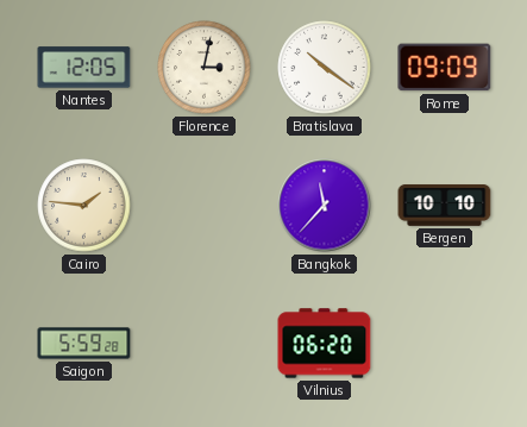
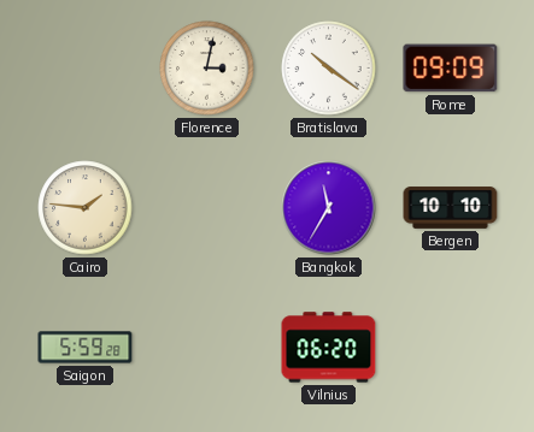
Nantes: 12:05 -> none (84, 68)
Bangkok: 11:37 -> 11:35 (329, 208)
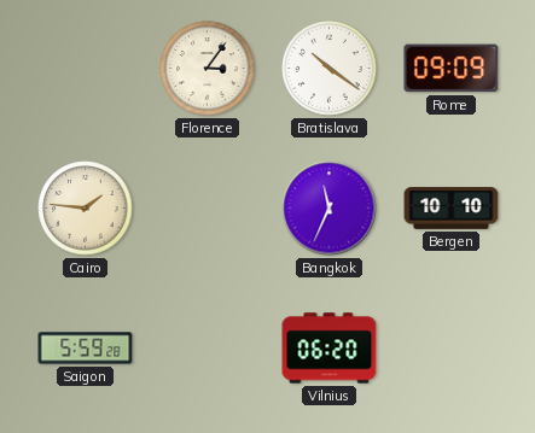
Florence: 3:02 -> 3:06 (208, 69)
Bangkok: 11:35 -> 11:34 (330, 209)
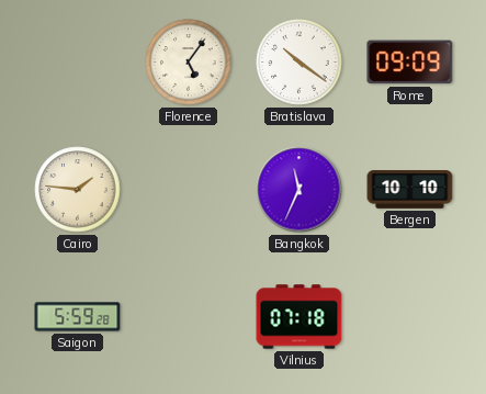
Florence: 3:06 -> 5:06 (189, 63)
Vilnius: 06:20 -> 07:18 (299, 317)
